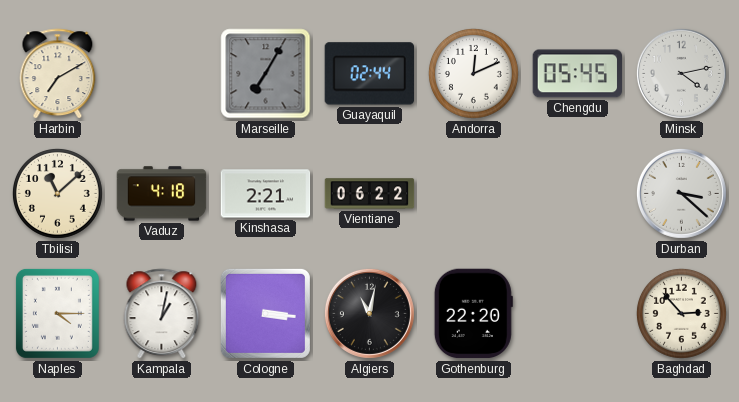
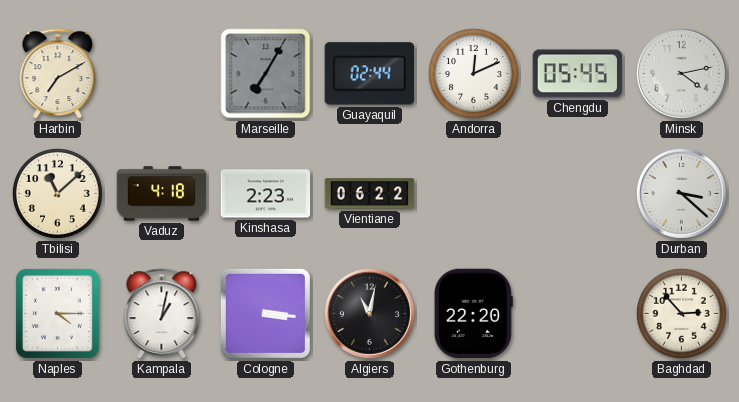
Kinshasa: 2:21 -> 2:23 (266, 194)
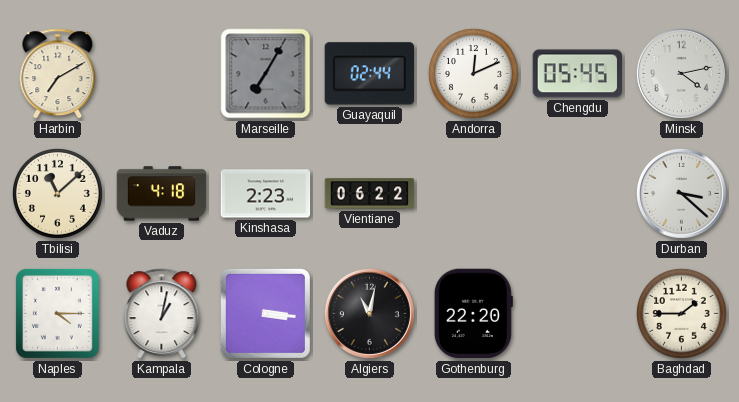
Baghdad: 2:53 -> 1:45 (681, 313)
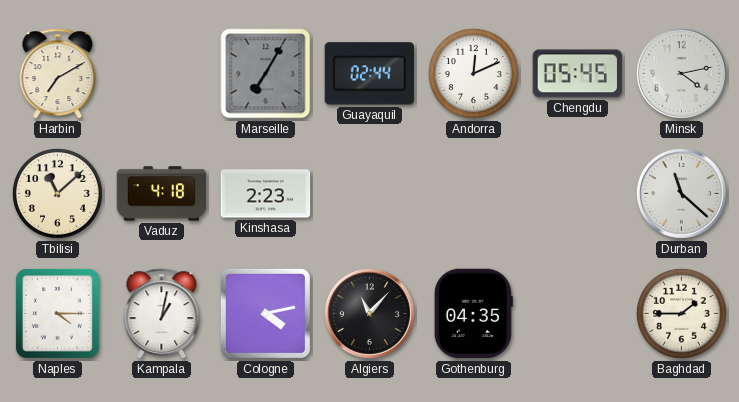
Vientiane: 06:22 -> none (370, 194)
Durban: 3:22 -> 11:22 (681, 193)
Cologne: 3:16 -> 4:13 (265, 313)
Algiers: 11:02 -> 11:07 (369, 313)
Gothenburg: 22:20 -> 04:35 (473, 314)
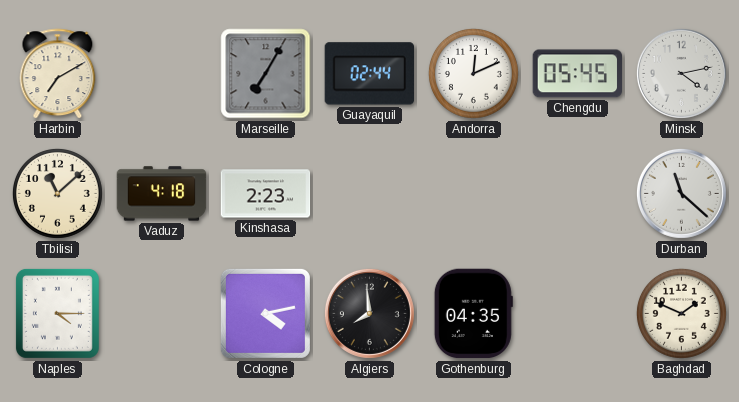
Kampala: 1:02 -> none (162, 314)
Algiers: 11:07 -> 7:59 (369, 313)
Baghdad: 1:45 -> 1:49 (681, 313)
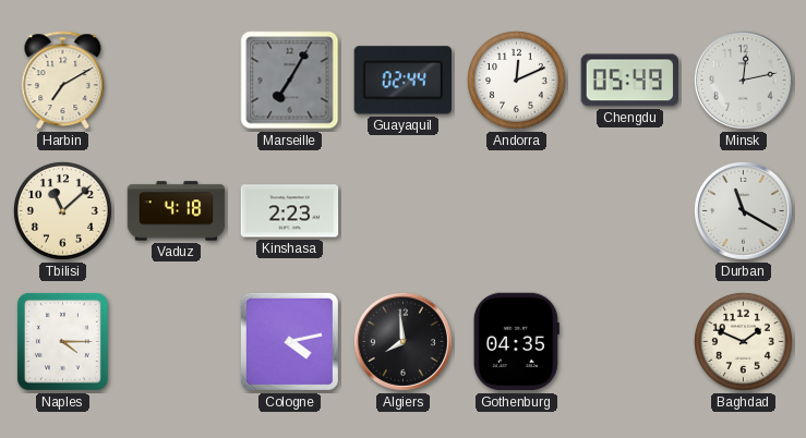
Chengdu: 05:45 -> 05:49 (630, 81)
Minsk: 4:13 -> 12:13 (743, 80)
Durban: 11:22 -> 11:20 (743, 210)
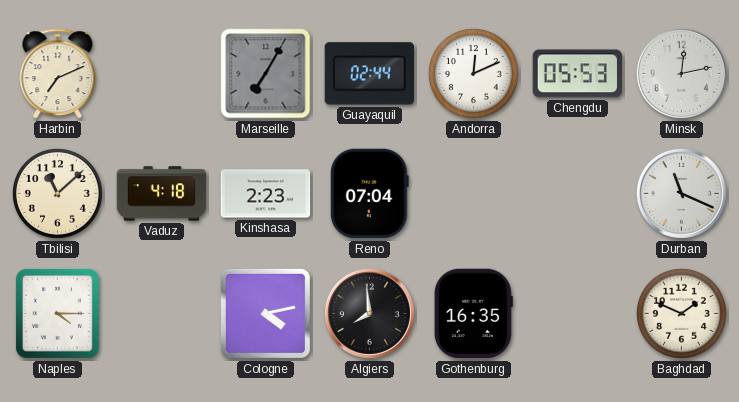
Harbin: 7:10 -> 7:11 (58, 74)
Chengdu: 05:49 -> 05:53 (578, 74)
Reno: none -> 07:04 (369, 194)
Durban: 11:20 -> 11:19 (681, 193)
Gothenburg: 04:35 -> 16:35 (473, 314)
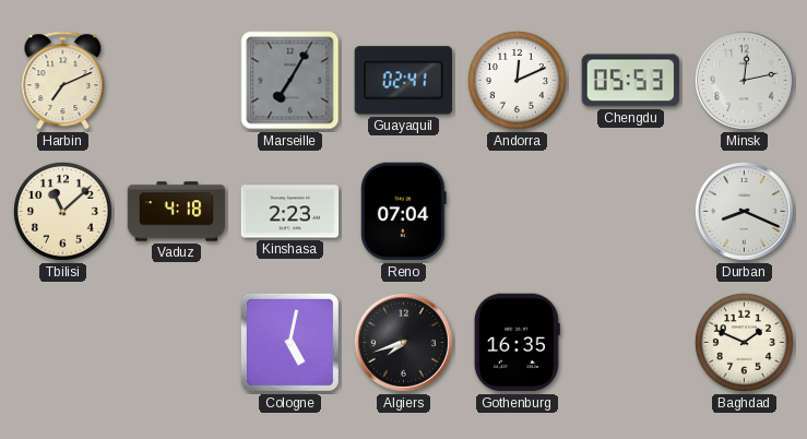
Guayaquil: 02:44 -> 02:41 (403, 81)
Durban: 11:19 -> 8:19 (744, 211)
Naples: 4:15 -> none (57, 313)
Cologne: 4:13 -> 5:02 (289, 342)
Algiers: 7:59 -> 7:42 (403, 342)
